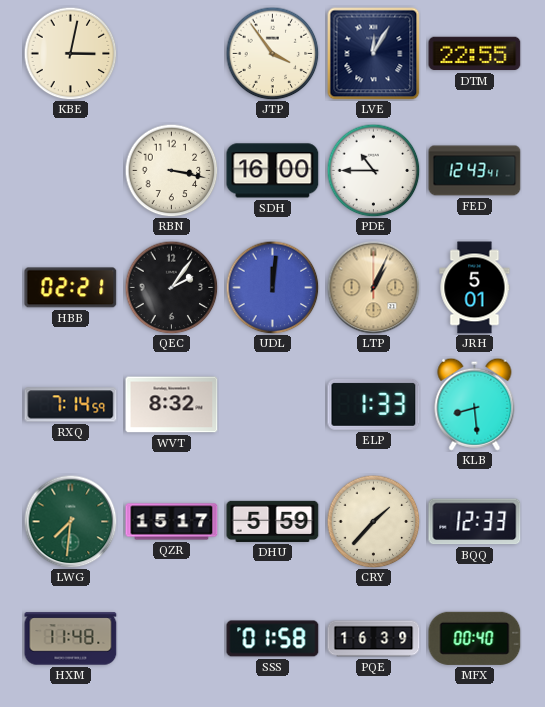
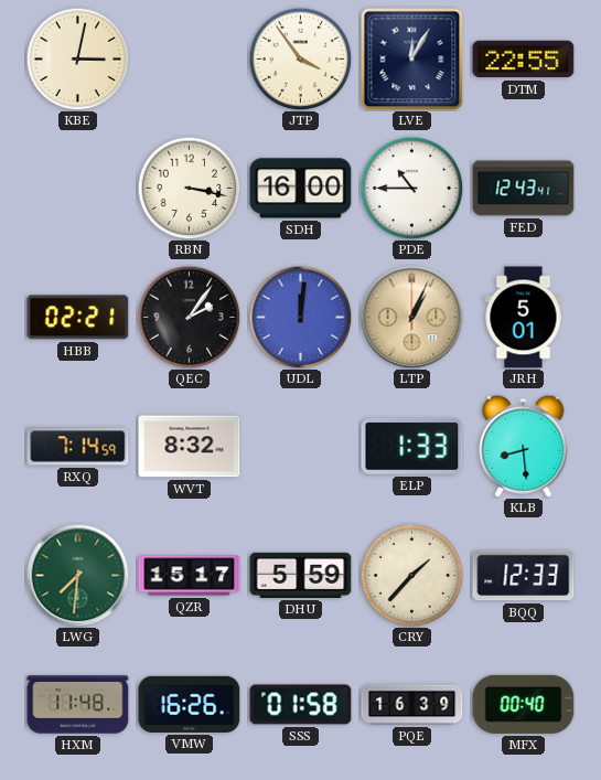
VMW: none -> 16:26 (190, 704)
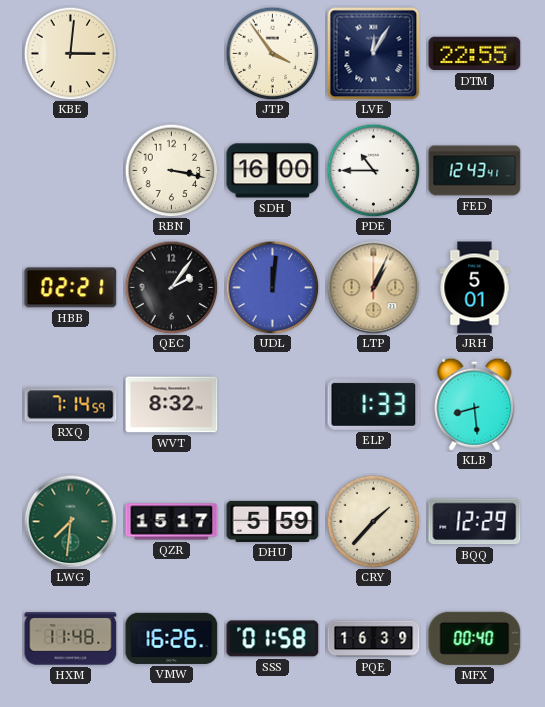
KBE: 3:02 -> 3:01 (70, 53)
BQQ: 12:33 -> 12:29 (475, 522)
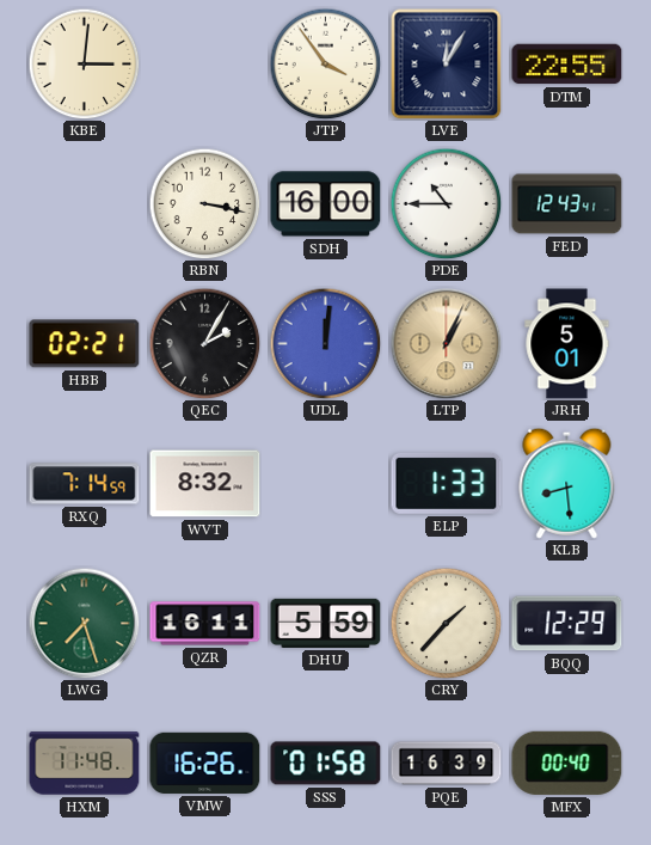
QEC: 2:06 -> 2:05 (204, 343)
LWG: 7:31 -> 7:27 (84, 623)
QZR: 15:17 -> 16:11 (205, 624)
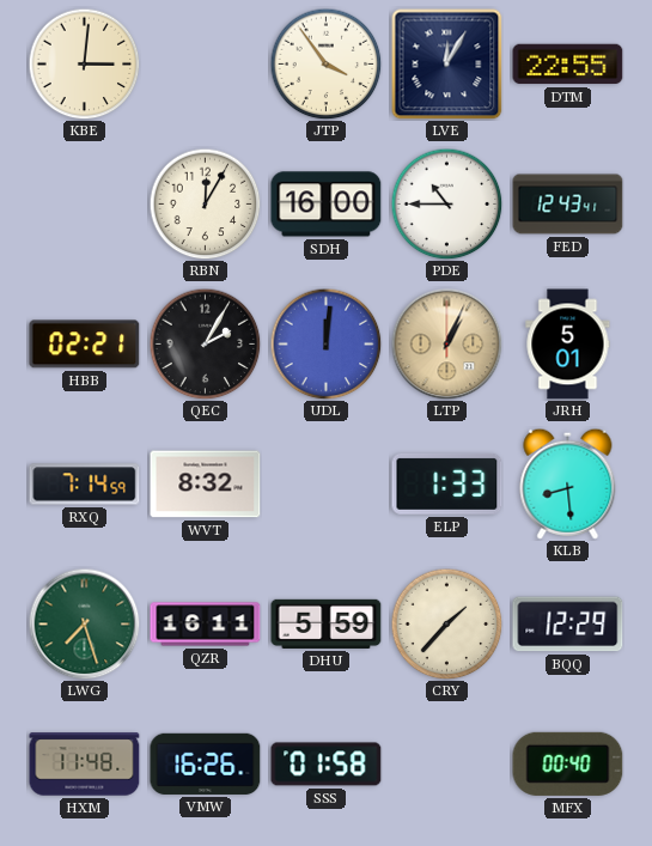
RBN: 3:17 -> 12:05 (205, 203)
PQE: 16:39 -> none (447, 764)
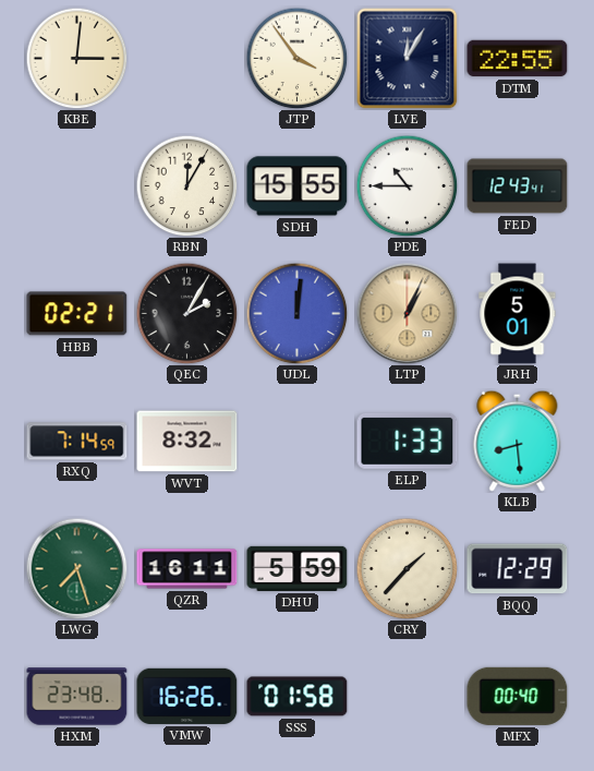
SDH: 16:00 -> 15:55 (298, 186)
HXM: 11:48 -> 23:48 (77, 697)
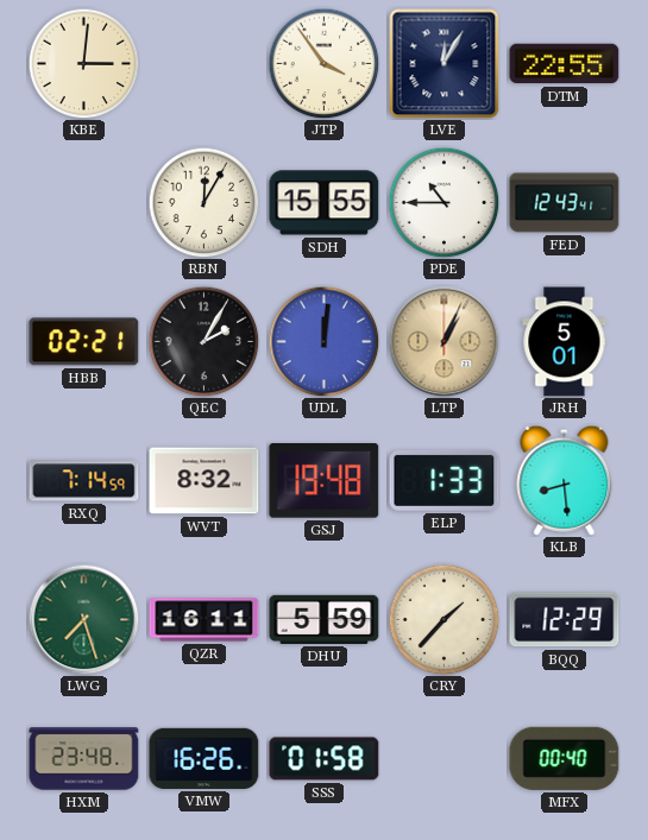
GSJ: none -> 19:48 (325, 481)
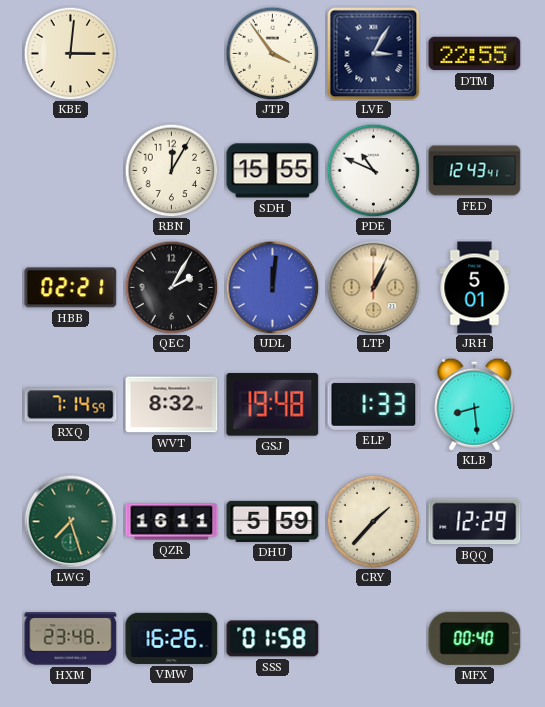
LVE: 12:05 -> 3:05 (373, 53)
PDE: 10:45 -> 10:49 (373, 170)
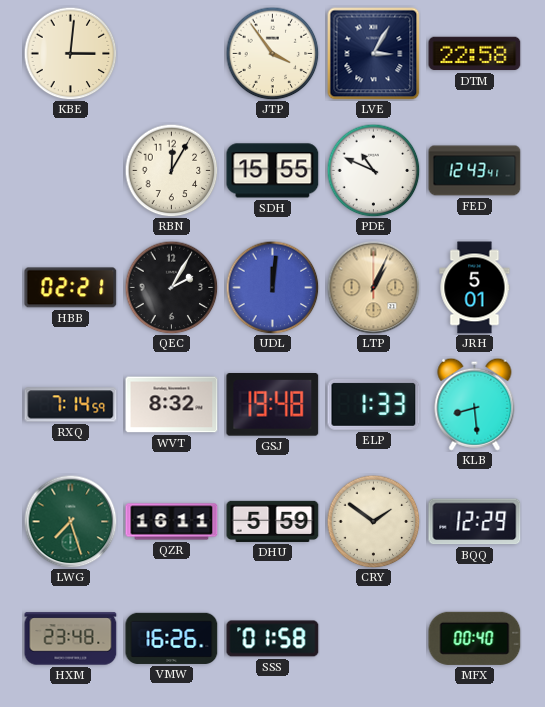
DTM: 22:55 -> 22:58 (475, 54)
CRY: 1:37 -> 1:51 (373, 521)
